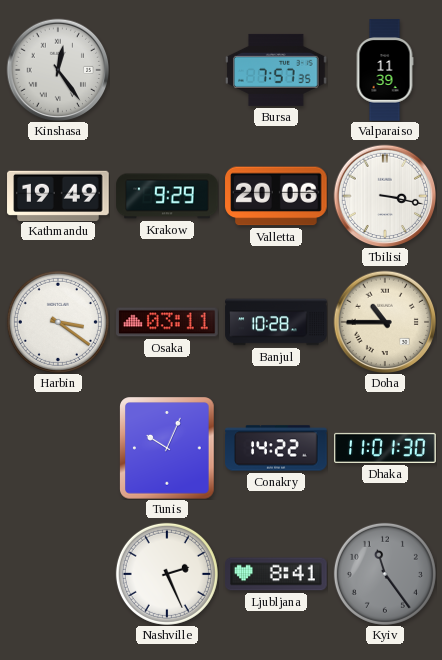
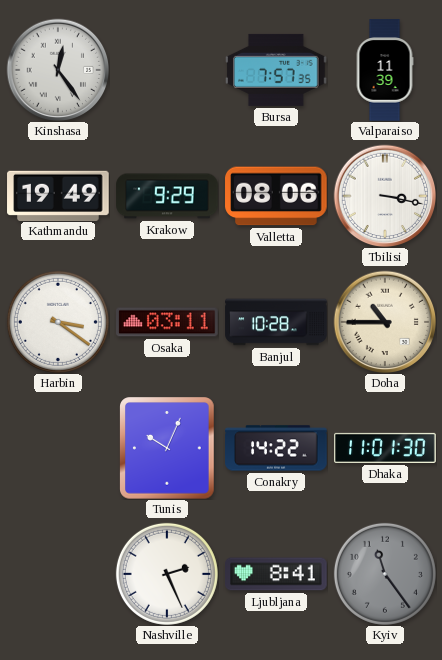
Valletta: 20:06 -> 08:06 (276, 196)
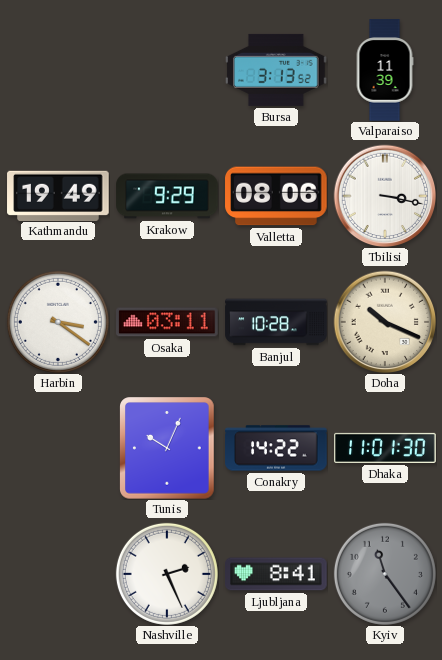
Kinshasa: 12:24 -> none (58, 70)
Bursa: 7:57 -> 3:13 (276, 70)
Doha: 10:45 -> 10:19 (385, 322)
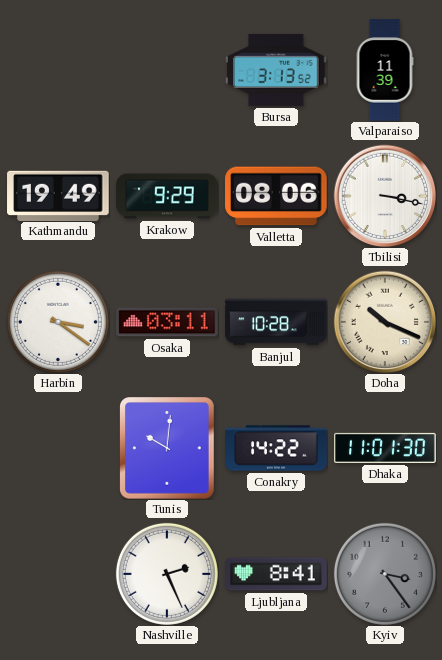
Tunis: 10:04 -> 10:01 (167, 448)
Kyiv: 11:24 -> 3:24 (385, 574)
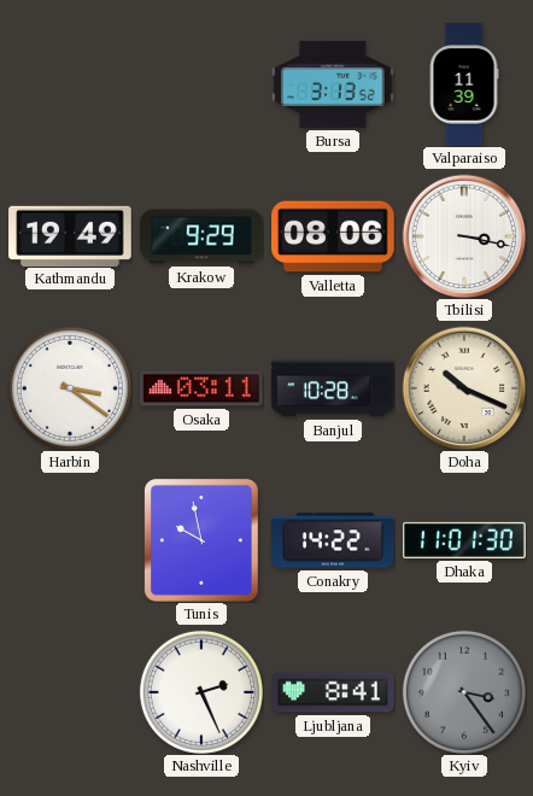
Tunis: 10:01 -> 9:58 (201, 540)
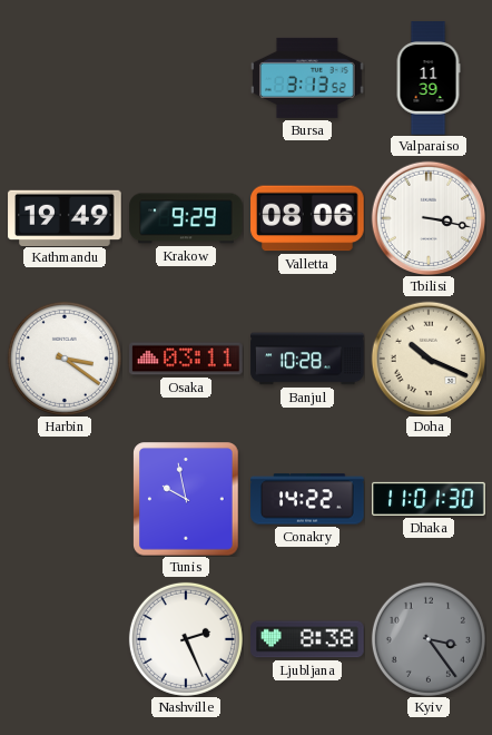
Ljubljana: 8:41 -> 8:38 (307, 639)
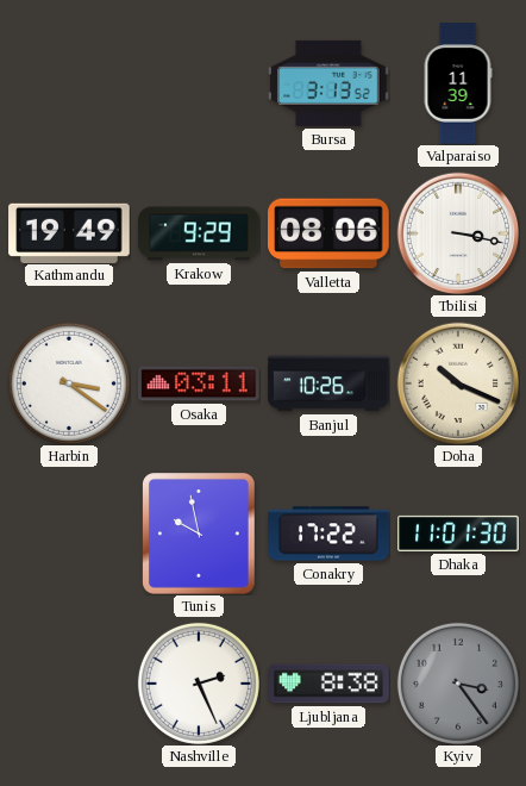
Banjul: 10:28 -> 10:26 (328, 383)
Conakry: 14:22 -> 17:22 (328, 534)
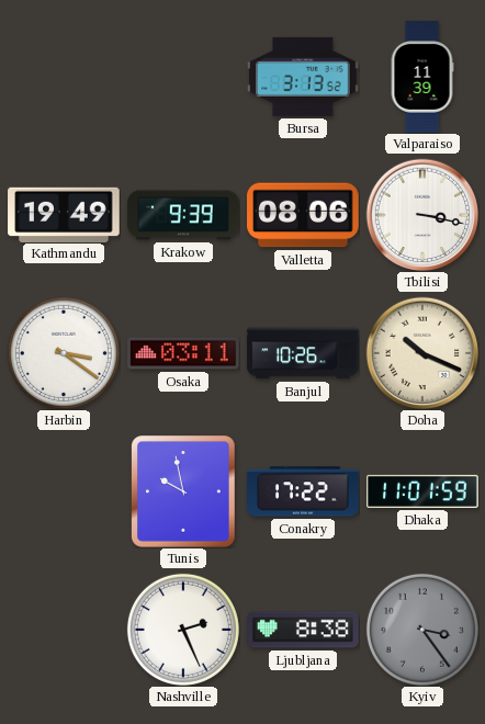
Krakow: 9:29 -> 9:39 (183, 215)
Dhaka: 11:01:30 -> 11:01:59 (422, 491)
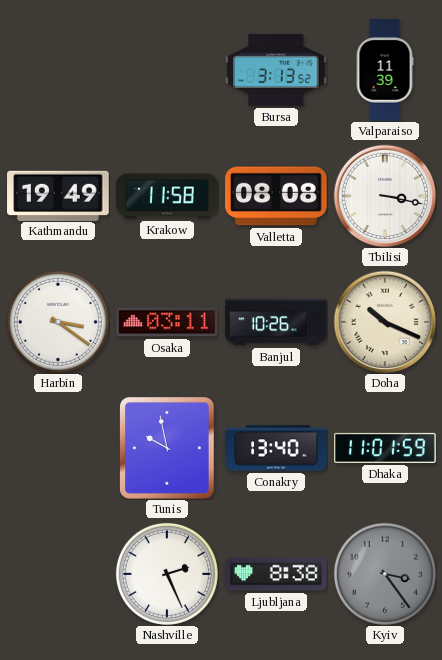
Krakow: 9:39 -> 11:58 (167, 196)
Valletta: 08:06 -> 08:08 (276, 196)
Conakry: 17:22 -> 13:40 (276, 448)
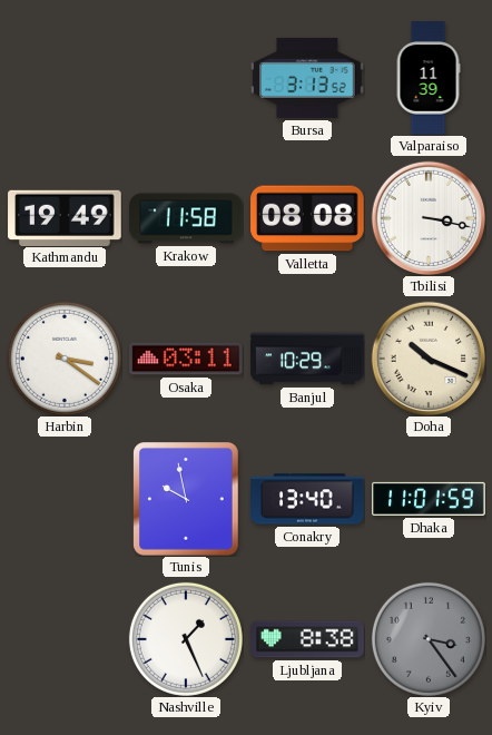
Banjul: 10:26 -> 10:29 (307, 359)
Nashville: 2:26 -> 1:26 (186, 639)
